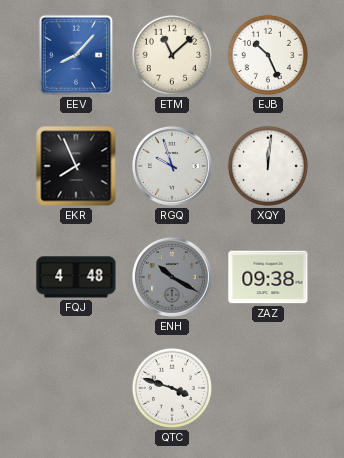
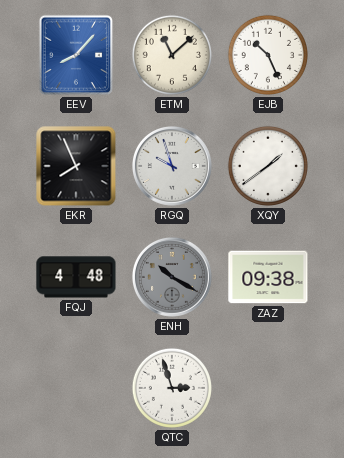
XQY: 12:01 -> 1:39 (268, 166)
QTC: 3:48 -> 2:57 (172, 388)
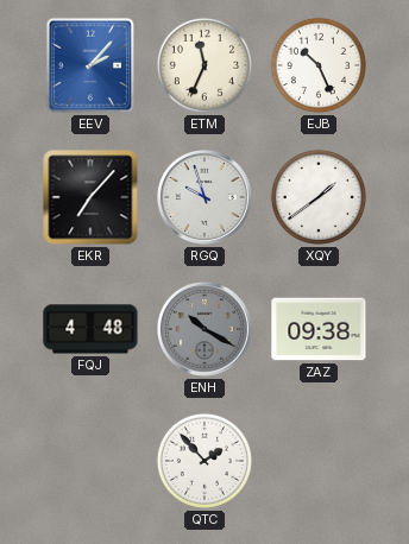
EEV: 8:07 -> 2:07 (90, 65)
ETM: 11:08 -> 11:34 (204, 65)
EKR: 7:56 -> 7:07 (90, 197)
QTC: 2:57 -> 1:53 (204, 461)
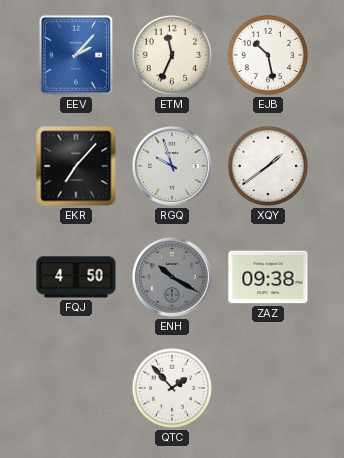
EJB: 10:26 -> 10:28 (268, 55)
FQJ: 4:48 -> 4:50 (76, 277)
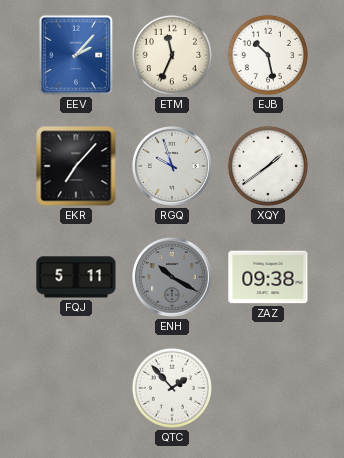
FQJ: 4:50 -> 5:11 (76, 277)
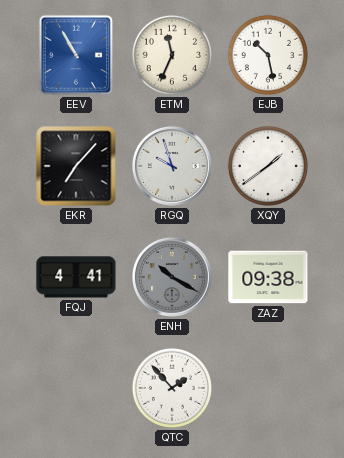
EEV: 2:07 -> 10:55 (76, 55)
FQJ: 5:11 -> 4:41 (76, 277)
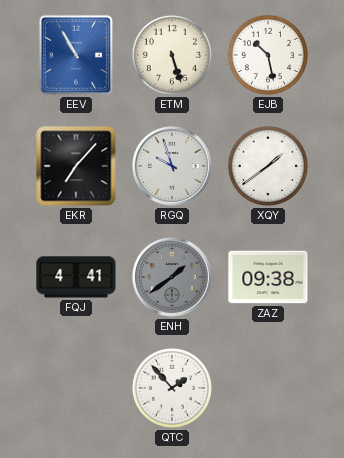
ETM: 11:34 -> 5:27 (172, 55)
ENH: 10:20 -> 1:39 (172, 277)
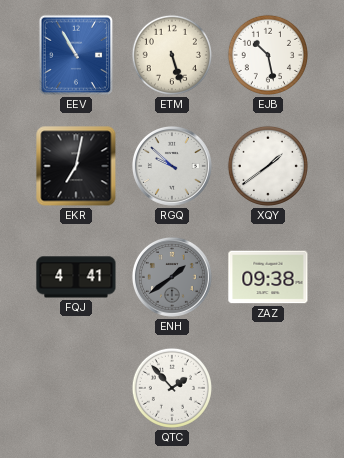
EKR: 7:07 -> 7:02 (76, 166)
RGQ: 9:57 -> 9:52 (172, 166)
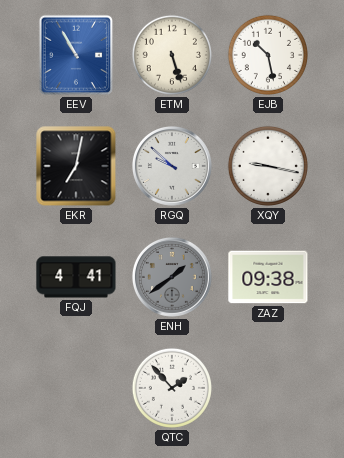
XQY: 1:39 -> 9:17 (268, 166)
